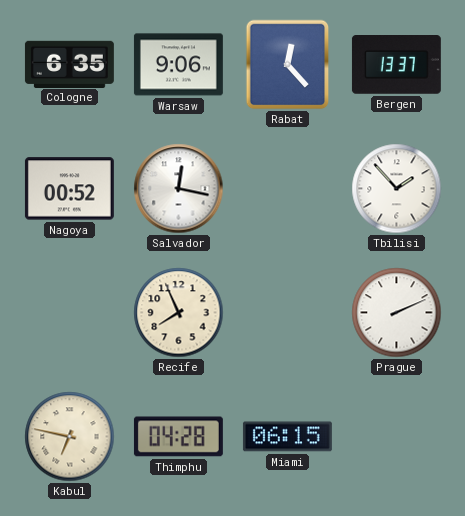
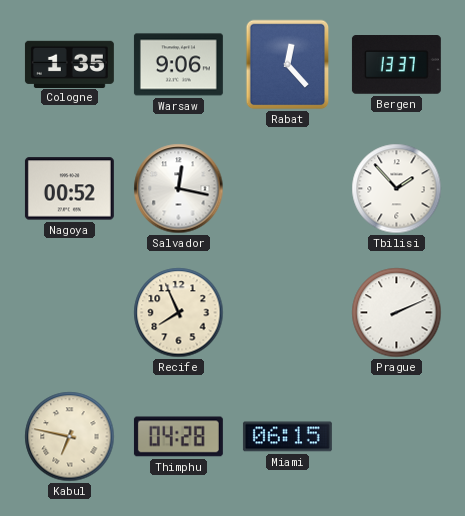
Cologne: 6:35 -> 1:35 (69, 64)
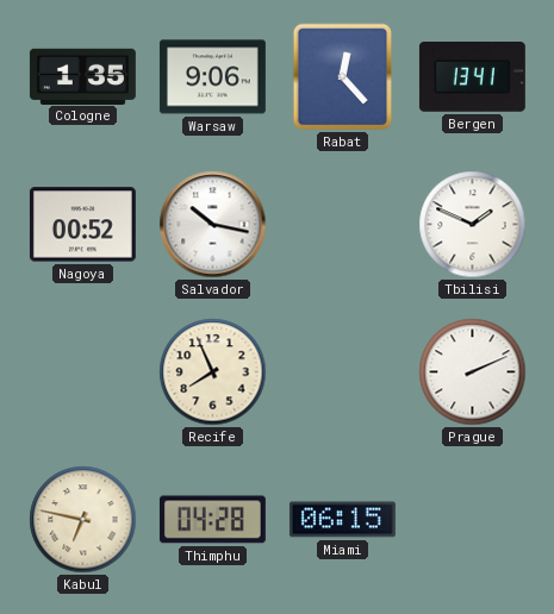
Bergen: 13:37 -> 13:41 (472, 77)
Salvador: 12:17 -> 10:17 (213, 225)
Tbilisi: 1:53 -> 1:49 (473, 225)
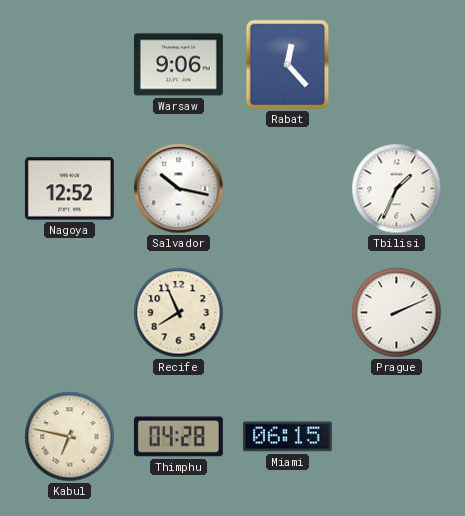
Cologne: 1:35 -> none (82, 76)
Bergen: 13:41 -> none (472, 77)
Nagoya: 00:52 -> 12:52 (69, 189)
Tbilisi: 1:49 -> 1:34 (397, 189)
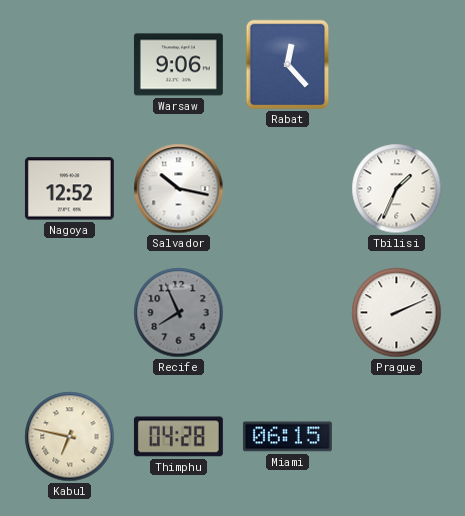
Recife dial: cream -> grey (179, 313)
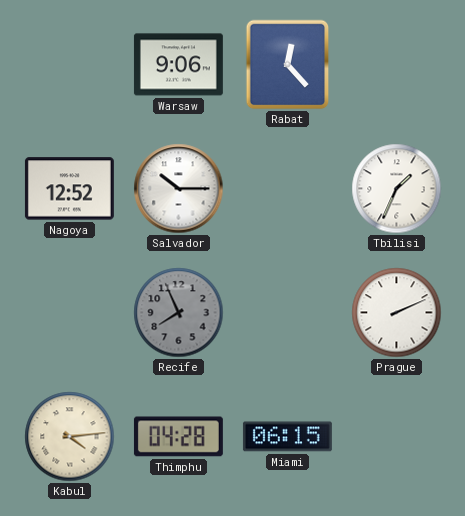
Salvador: 10:17 -> 10:15 (179, 189)
Kabul: 6:47 -> 4:14 (70, 437)
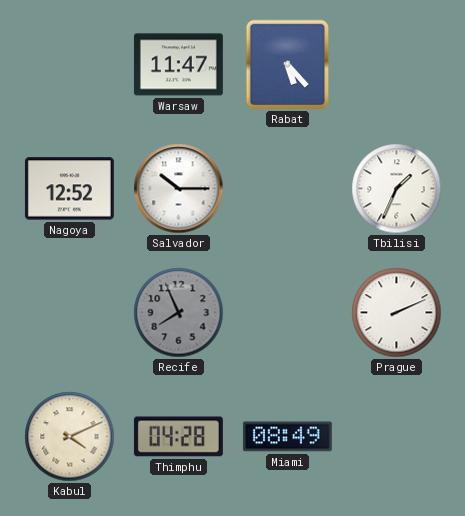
Warsaw: 9:06 -> 11:47 (178, 65)
Rabat: 12:23 -> 5:23 (288, 65)
Kabul: 4:14 -> 4:11 (70, 437)
Miami: 06:15 -> 08:49 (287, 437)
